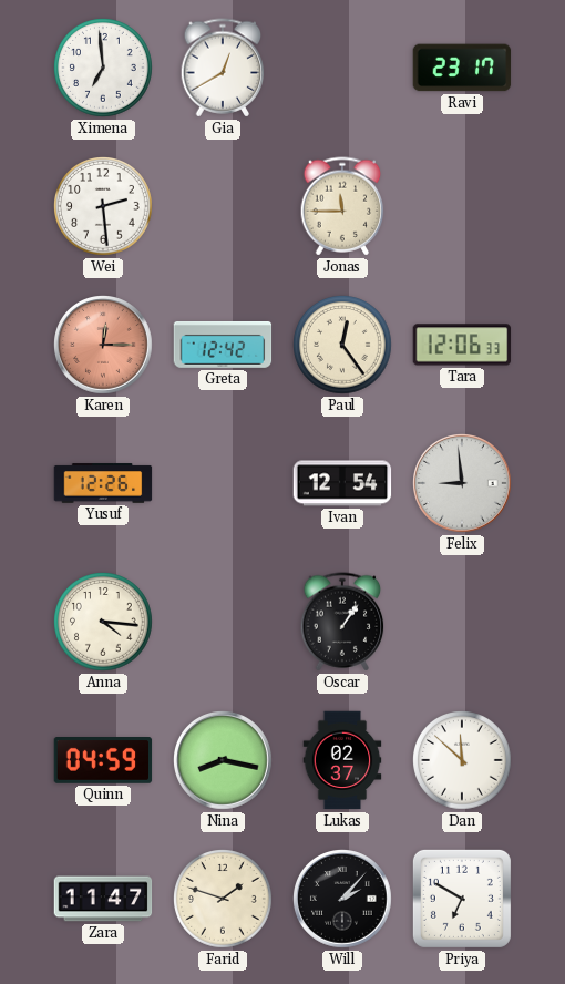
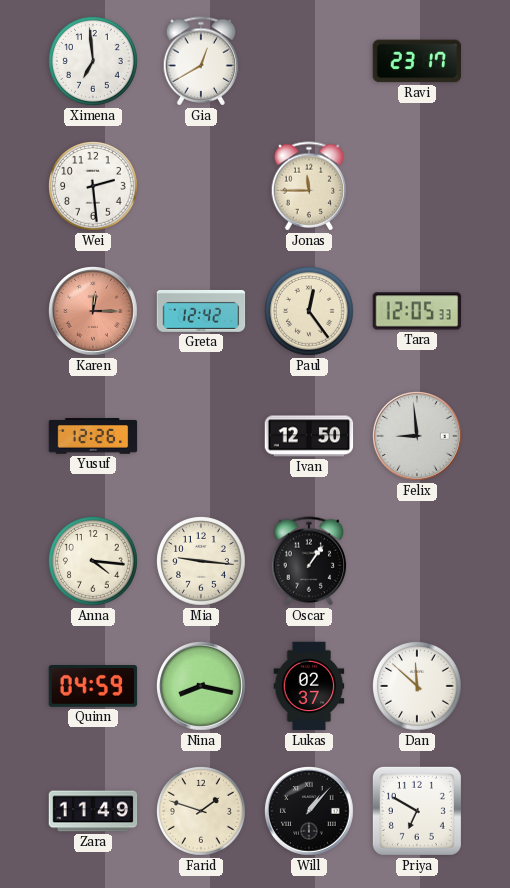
Tara: 12:06 -> 12:05 (417, 311)
Ivan: 12:54 -> 12:50 (309, 436)
Mia: none -> 9:16 (202, 562)
Zara: 11:47 -> 11:49 (93, 811)
Will: 2:07 -> 1:07 (310, 812)
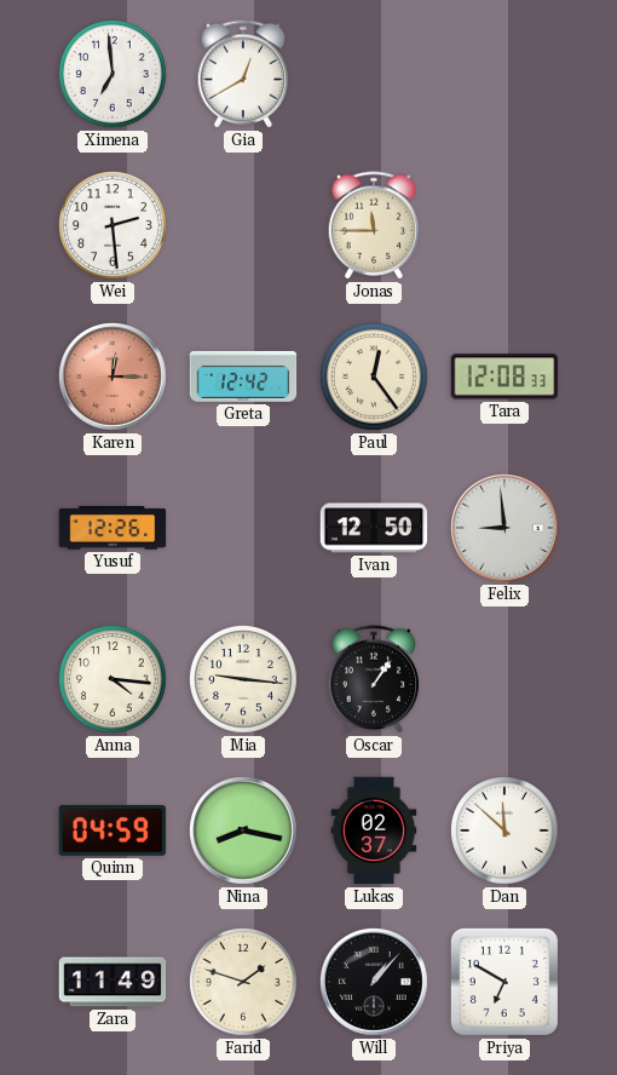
Ravi: 23:17 -> none (417, 61)
Tara: 12:05 -> 12:08 (504, 376)
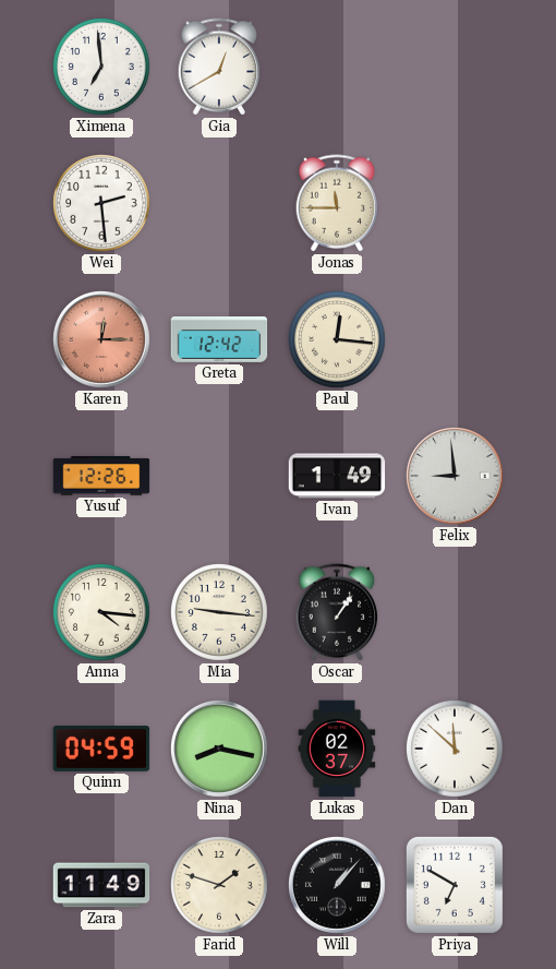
Paul: 12:24 -> 12:16 (338, 340)
Tara: 12:08 -> none (504, 376)
Ivan: 12:50 -> 1:49 (337, 476)
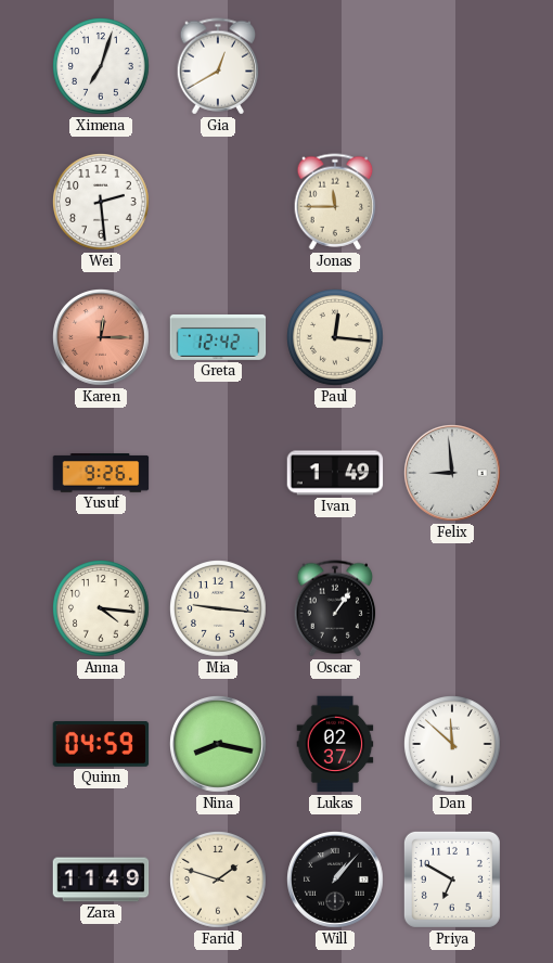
Ximena: 6:59 -> 7:03 (102, 67)
Yusuf: 12:26 -> 9:26 (101, 473)
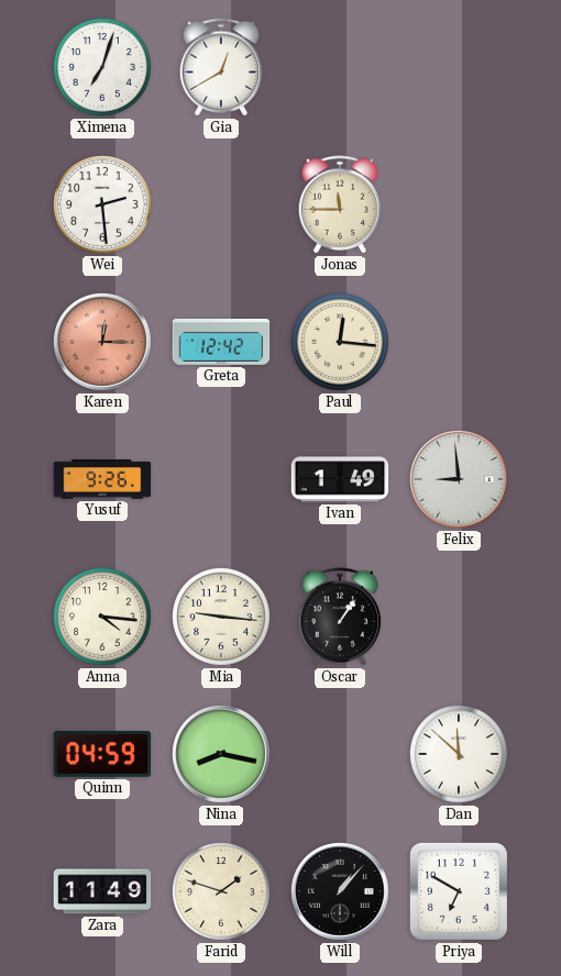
Lukas: 02:37 -> none (335, 744)
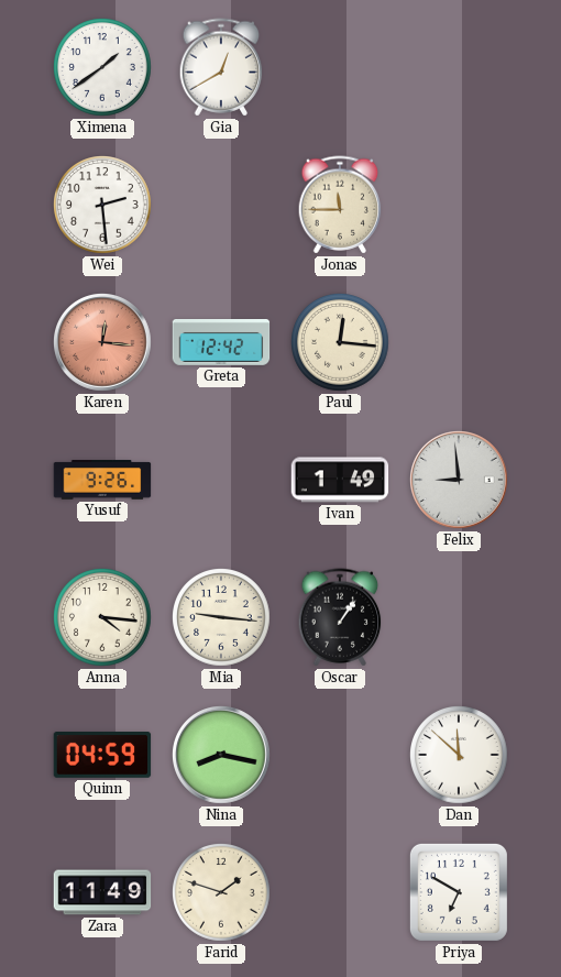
Ximena: 7:03 -> 1:39 (103, 68)
Karen: 12:15 -> 12:16 (103, 343)
Will: 1:07 -> none (341, 892)
